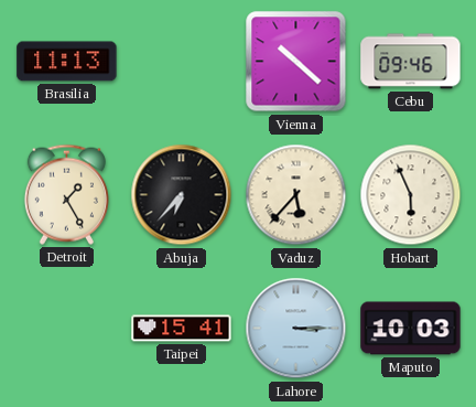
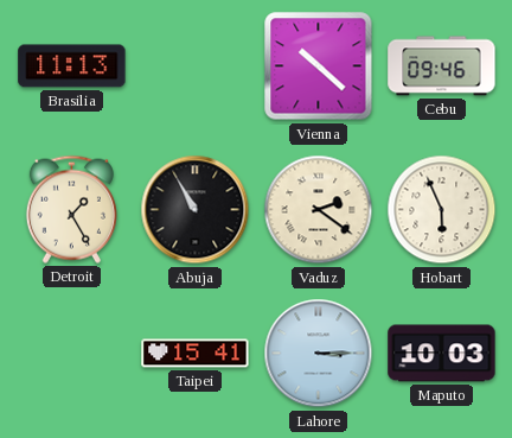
Abuja: 6:37 -> 10:55 (196, 210)
Vaduz: 5:37 -> 2:21 (319, 210)
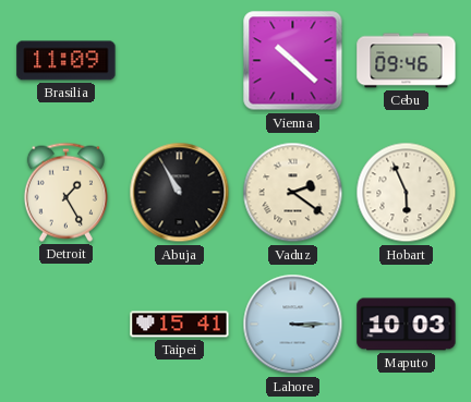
Brasilia: 11:13 -> 11:09 (67, 61)
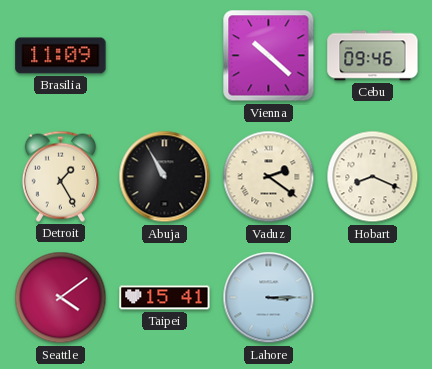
Hobart: 5:56 -> 8:19 (373, 177)
Seattle: none -> 4:09 (61, 298)
Maputo: 10:03 -> none (407, 325)
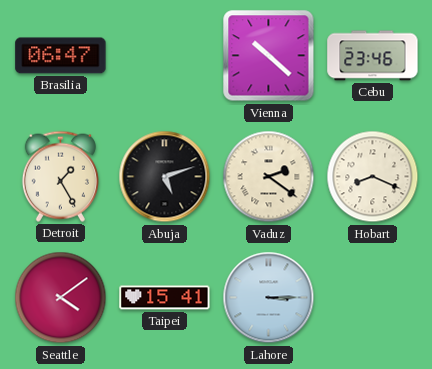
Brasilia: 11:09 -> 06:47 (61, 56)
Cebu: 09:46 -> 23:46 (373, 56)
Abuja: 10:55 -> 5:12 (165, 177)
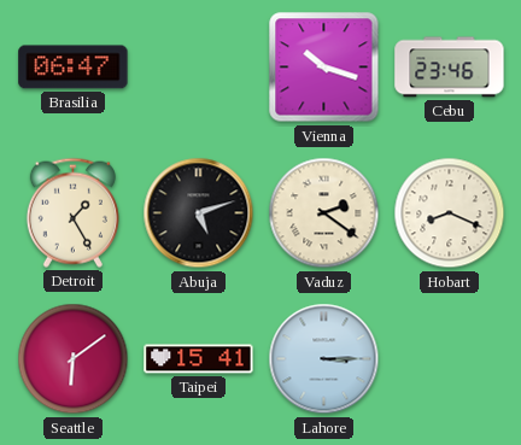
Vienna: 10:22 -> 10:18 (324, 68)
Seattle: 4:09 -> 6:09 (74, 359)
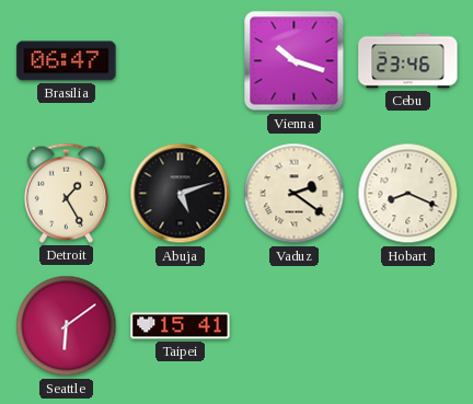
Lahore: 3:15 -> none (324, 359)
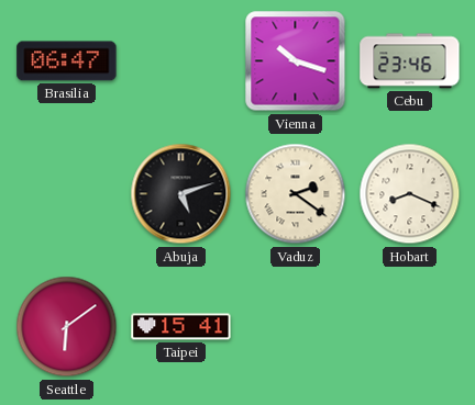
Detroit: 1:25 -> none (66, 193)
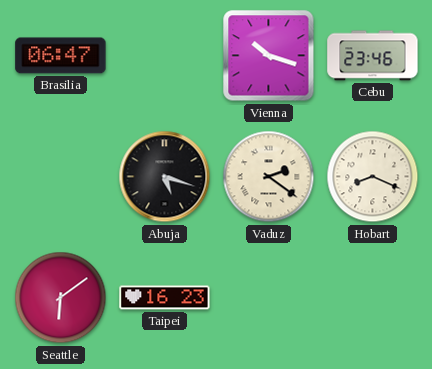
Abuja: 5:12 -> 5:18 (165, 177)
Taipei: 15:41 -> 16:23 (165, 298)
